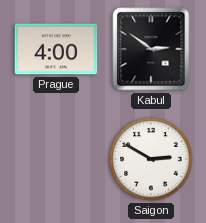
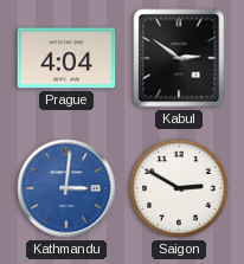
Prague: 4:00 -> 4:04 (66, 58)
Kathmandu: none -> 3:01 (66, 188)
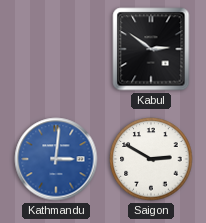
Prague: 4:04 -> none (66, 58)
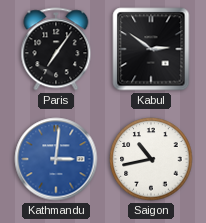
Paris: none -> 7:06 (56, 49)
Saigon: 2:50 -> 10:43 (151, 159)
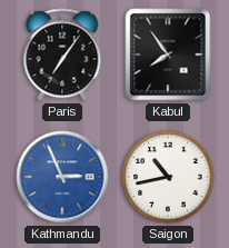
Kabul: 2:51 -> 7:54 (168, 54)
Kathmandu: 3:01 -> 2:56 (62, 177)
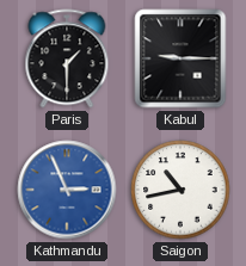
Paris: 7:06 -> 1:30 (67, 58)
Kabul: 7:54 -> 9:15 (180, 58)
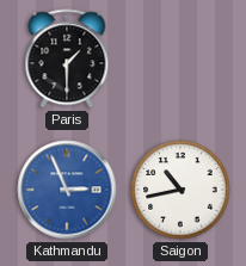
Kabul: 9:15 -> none (180, 58)
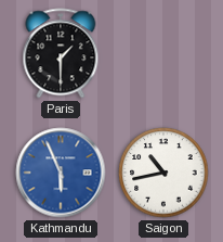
Kathmandu: 2:56 -> 5:56 (61, 173)
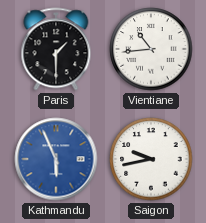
Vientiane: none -> 10:44 (151, 49)
Saigon: 10:43 -> 9:43 (151, 159)
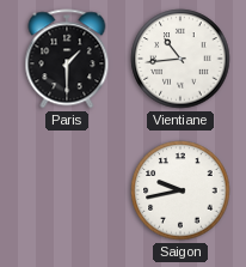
Kathmandu: 5:56 -> none (56, 159)
